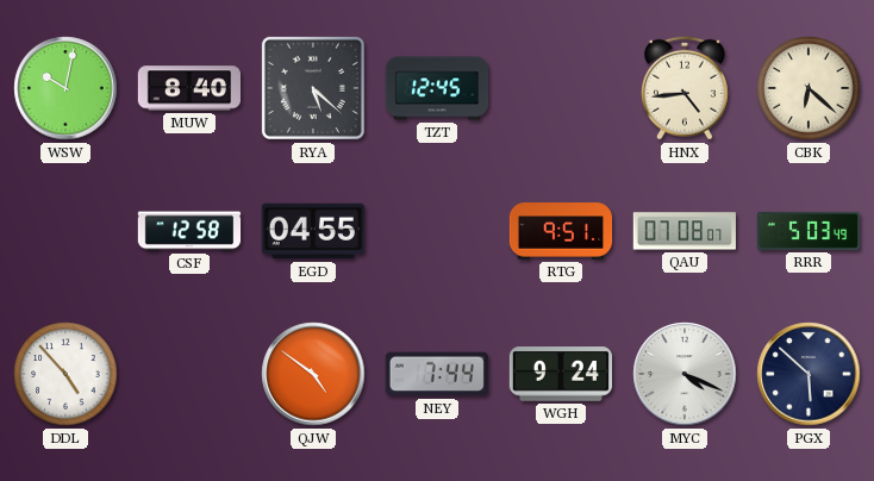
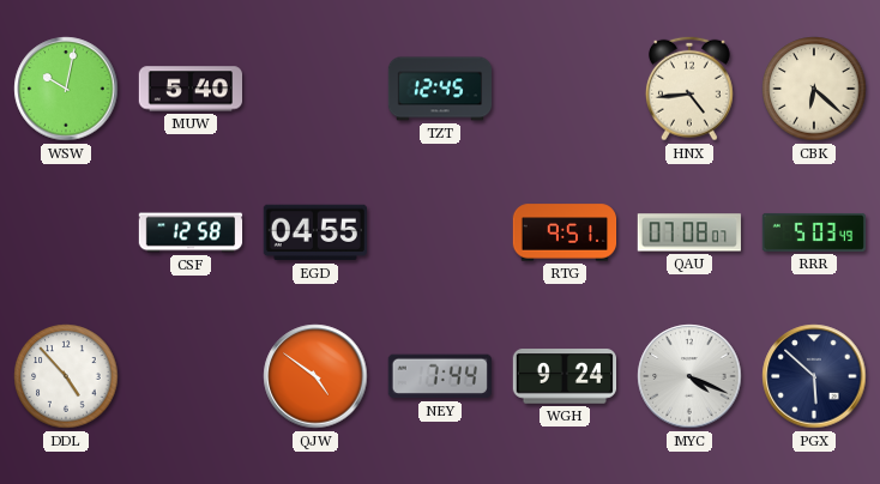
MUW: 8:40 -> 5:40 (189, 89)
RYA: 5:22 -> none (313, 88)
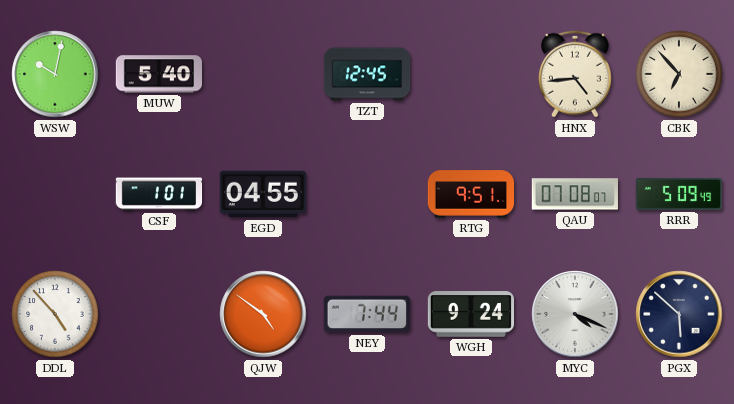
CBK: 6:22 -> 6:53 (679, 74)
CSF: 12:58 -> 1:01 (159, 194)
RRR: 5:03 -> 5:09 (679, 194)
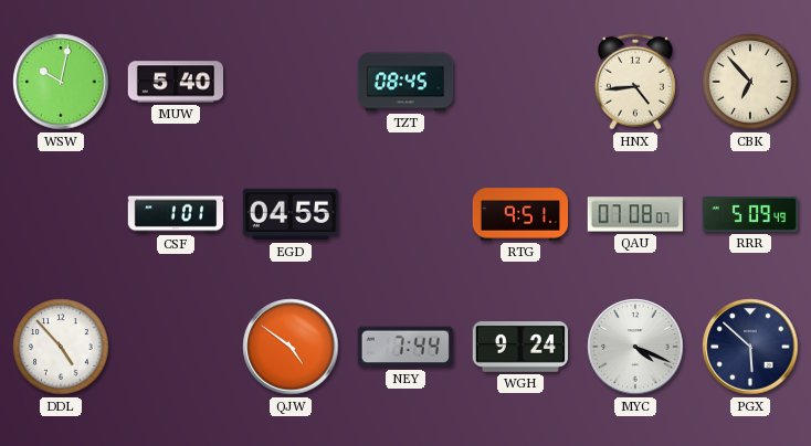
TZT: 12:45 -> 08:45 (405, 82)
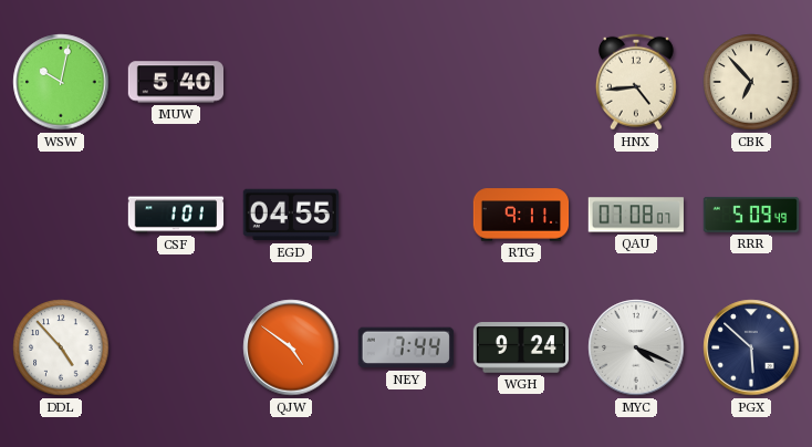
TZT: 08:45 -> none (405, 82)
RTG: 9:51 -> 9:11 (521, 215)
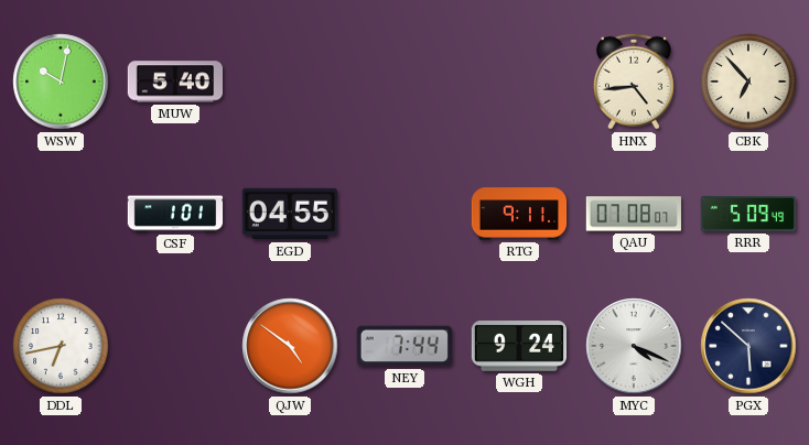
DDL: 4:53 -> 6:43 (61, 346)
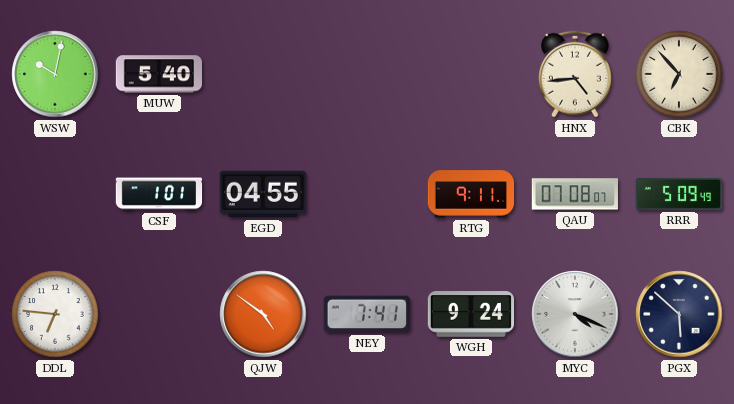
DDL: 6:43 -> 6:46 (55, 314)
NEY: 7:44 -> 7:41 (367, 314)
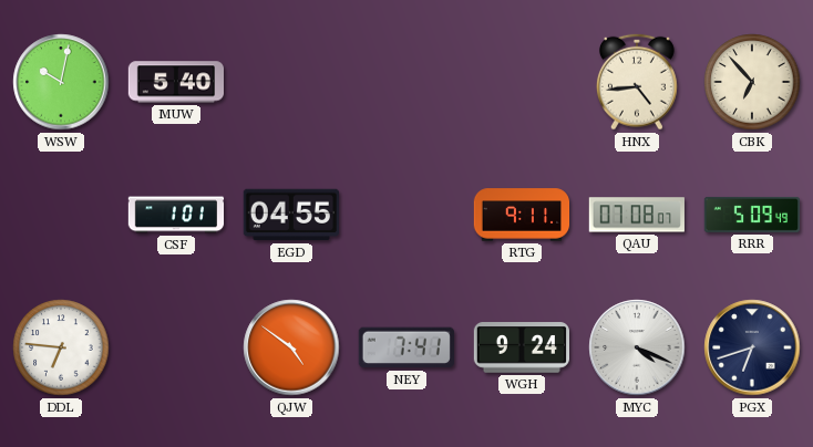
PGX: 5:52 -> 6:42 (752, 347)
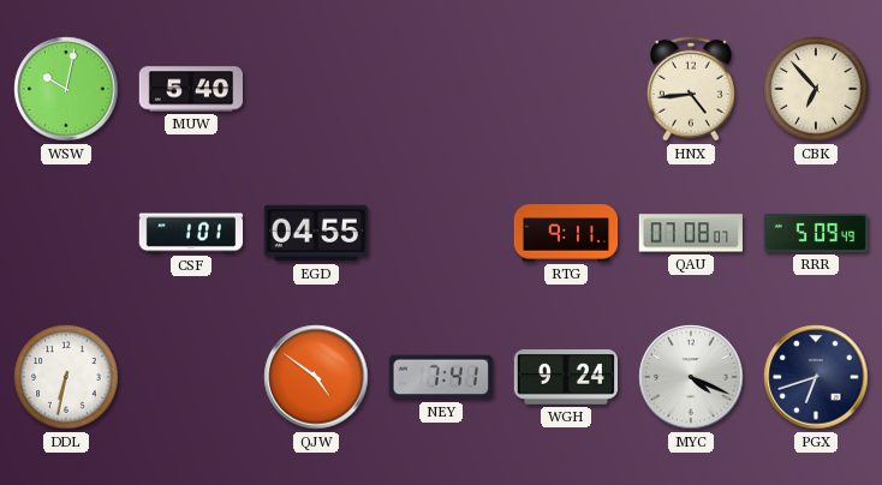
DDL: 6:46 -> 6:32 (66, 377)
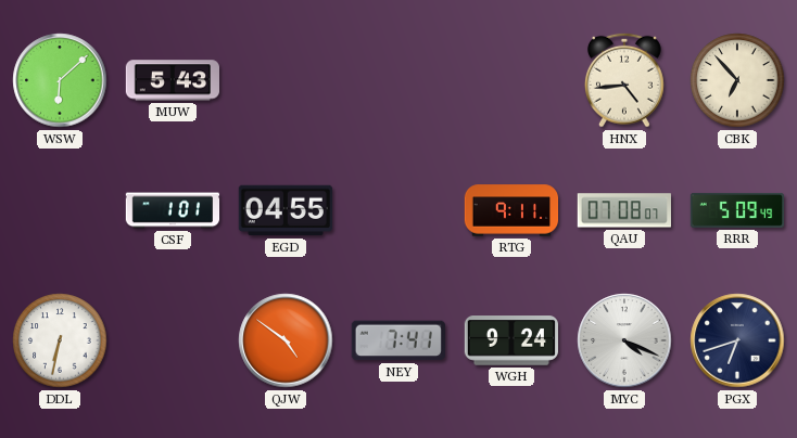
WSW: 10:02 -> 6:08 (60, 80)
MUW: 5:40 -> 5:43 (172, 80)
